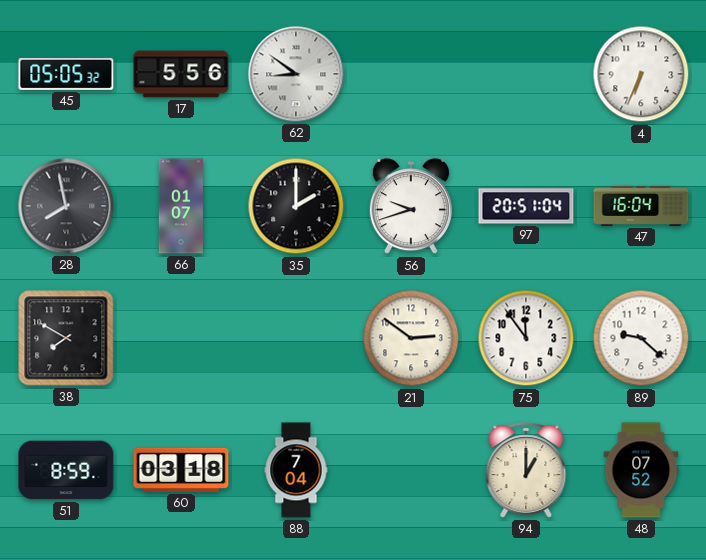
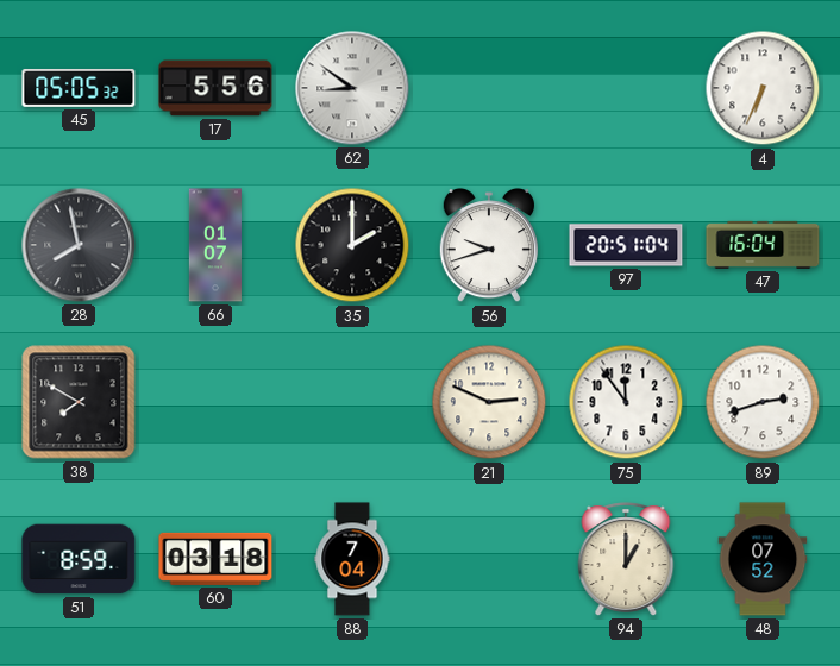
21: 2:51 -> 2:49 (489, 402)
89: 9:22 -> 2:42 (763, 402)
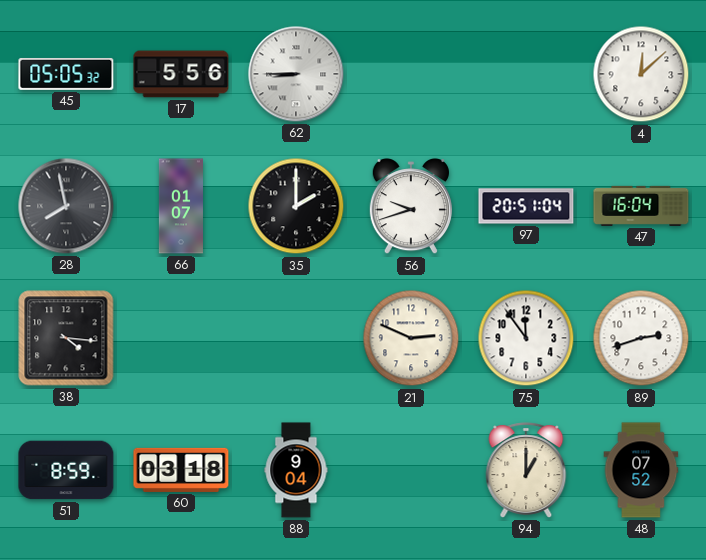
62: 8:51 -> 8:45 (296, 74)
4: 6:34 -> 12:08 (641, 74)
38: 7:50 -> 4:16 (66, 338)
88: 7:04 -> 9:04 (296, 470)
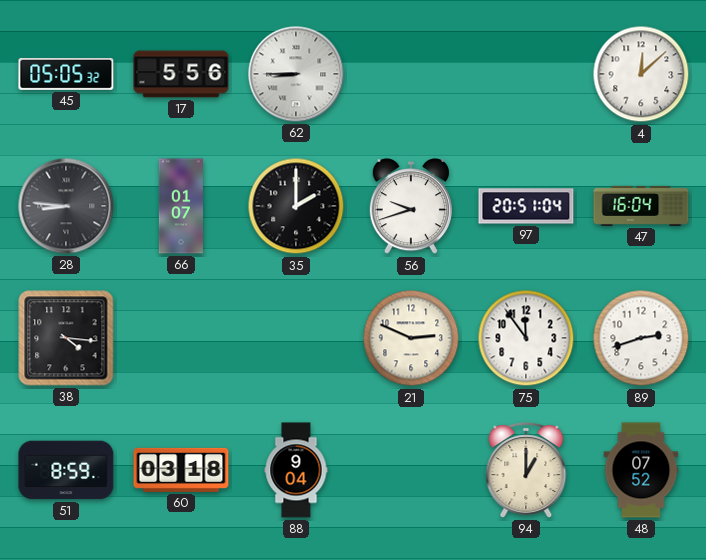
28: 7:58 -> 8:46 (66, 206)
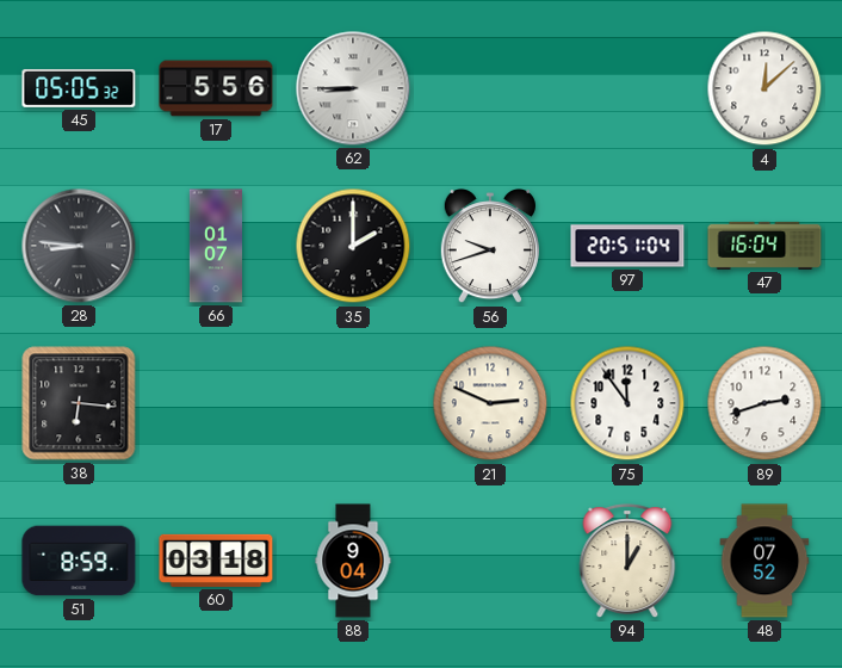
38: 4:16 -> 6:16 (79, 403)
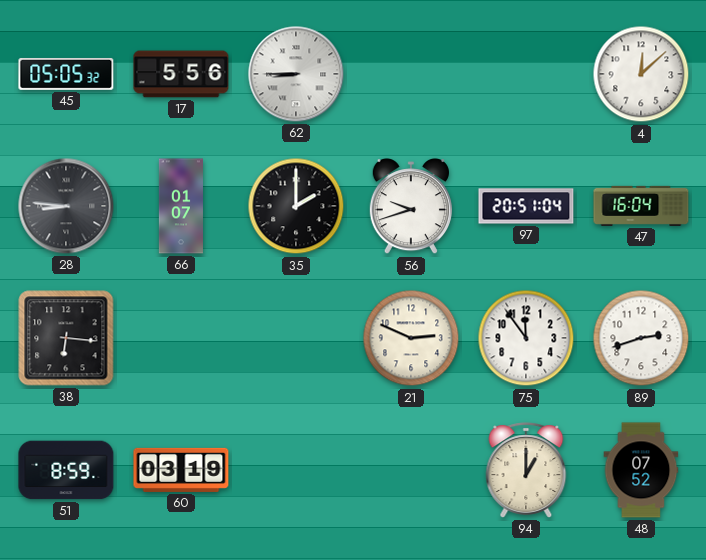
60: 03:18 -> 03:19 (181, 470)
88: 9:04 -> none (353, 561)
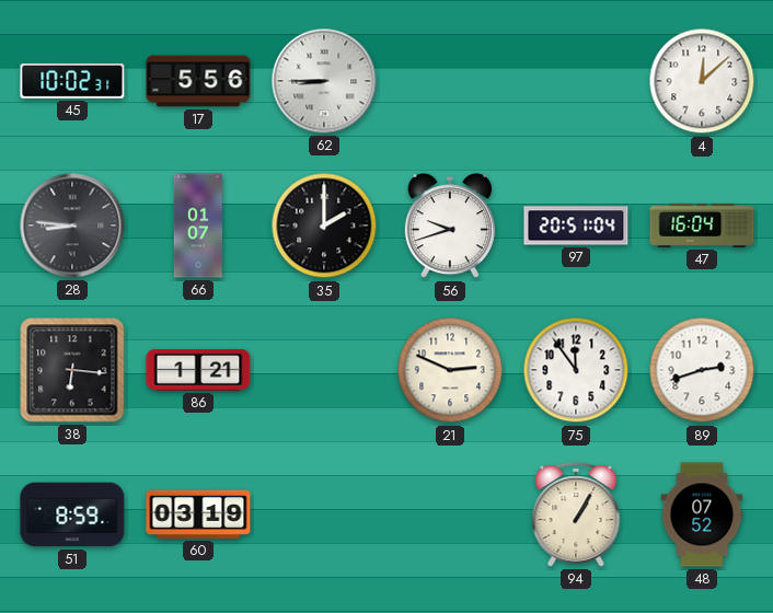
45: 05:05 -> 10:02 (72, 81)
86: none -> 1:21 (198, 370)
94: 1:00 -> 1:05 (576, 514)
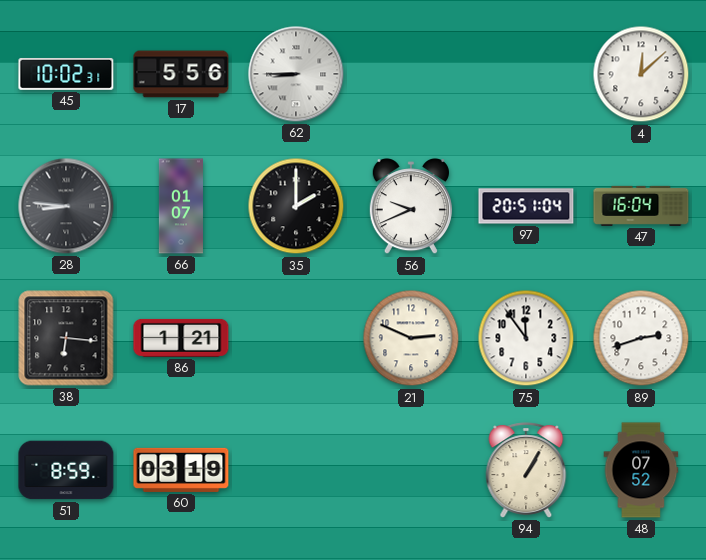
56: 9:42 -> 9:41 (411, 207)
